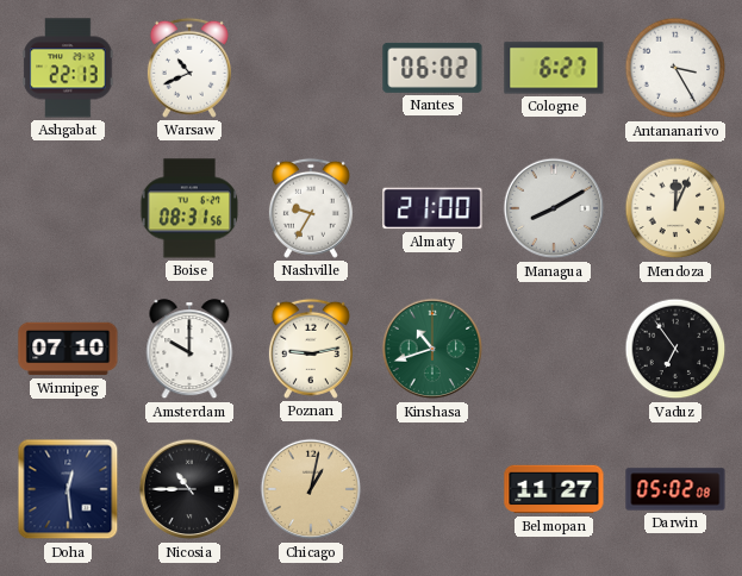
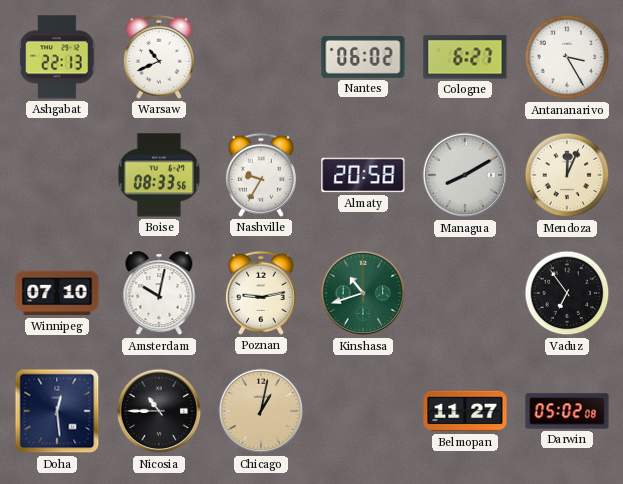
Boise: 08:31 -> 08:33 (158, 175)
Almaty: 21:00 -> 20:58 (363, 175)
Amsterdam: 10:00 -> 10:02 (159, 294)
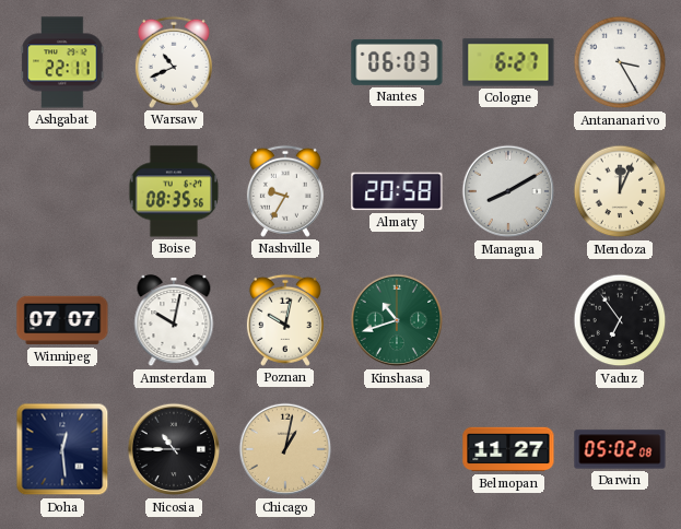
Ashgabat: 22:13 -> 22:11 (62, 62)
Nantes: 06:02 -> 06:03 (397, 62)
Boise: 08:33 -> 08:35 (173, 191)
Winnipeg: 07:10 -> 07:07 (62, 320)
Poznan: 9:13 -> 10:02 (285, 320)
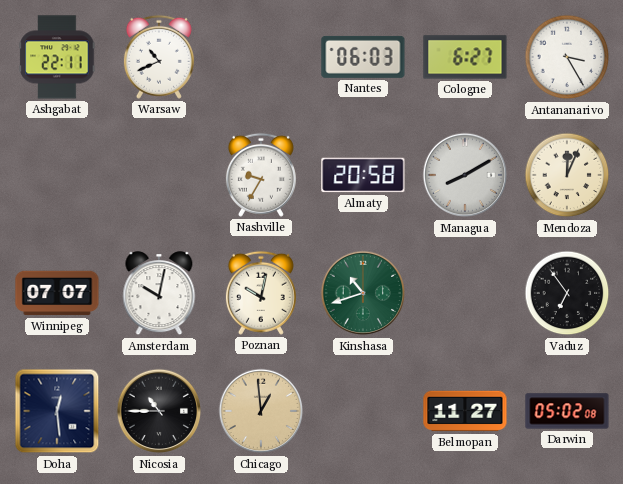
Boise: 08:35 -> none (173, 191)
Chicago: 1:02 -> 12:59 (261, 411)
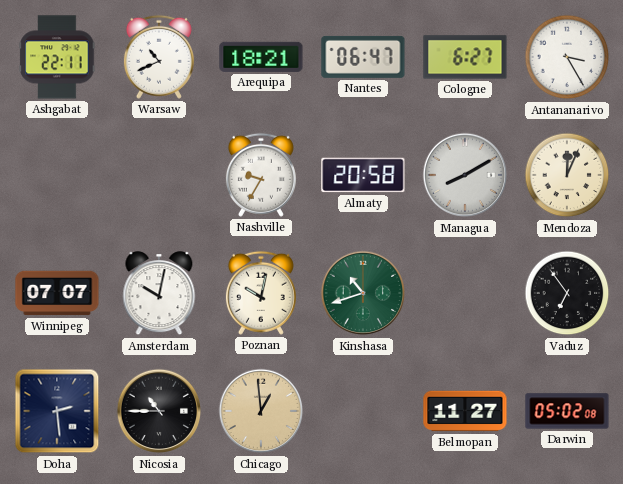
Arequipa: none -> 18:21 (261, 57)
Nantes: 06:03 -> 06:47 (363, 57)
Doha: 12:29 -> 2:29 (57, 411)
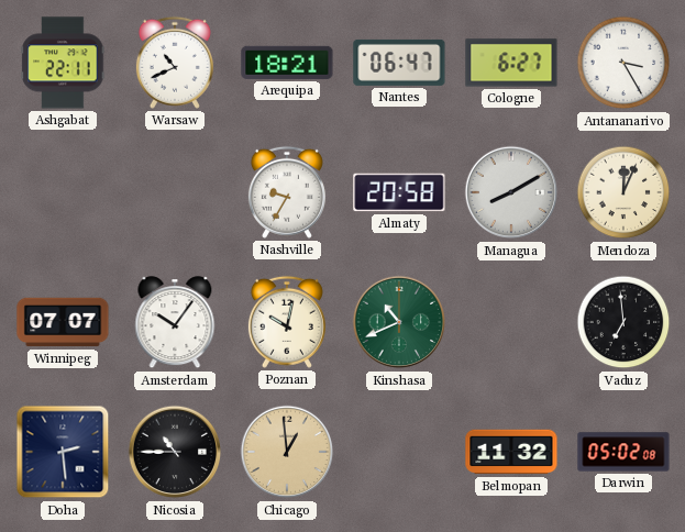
Amsterdam: 10:02 -> 10:06 (175, 323)
Kinshasa: 10:42 -> 10:41 (399, 322)
Vaduz: 6:54 -> 6:59 (623, 322)
Belmopan: 11:27 -> 11:32 (511, 452)
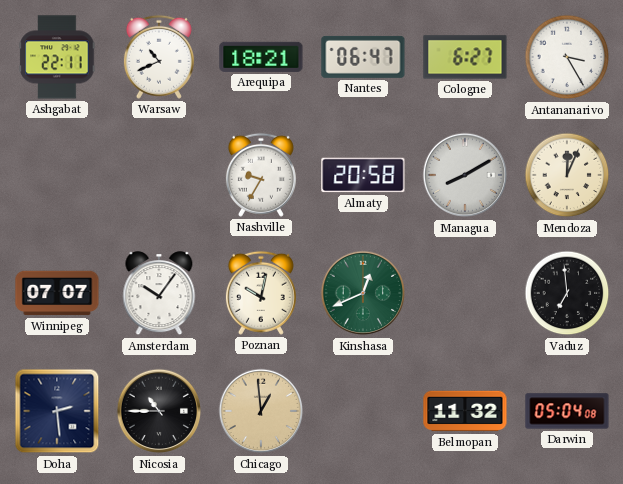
Kinshasa: 10:41 -> 12:41 (363, 293)
Darwin: 05:02 -> 05:04 (567, 411)
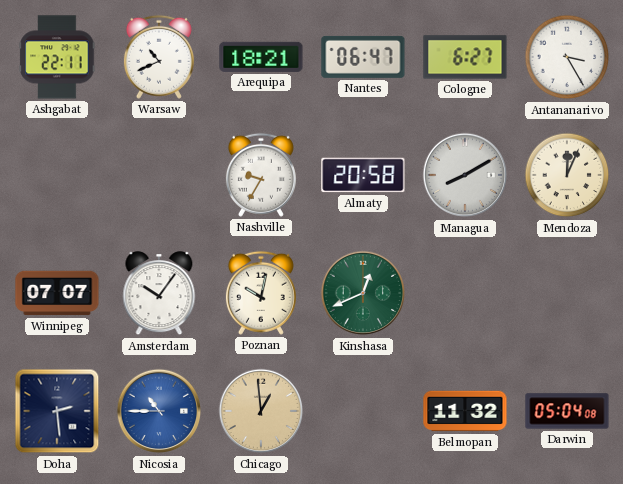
Vaduz: 6:59 -> none (567, 293)
Nicosia dial: black -> blue (159, 411)
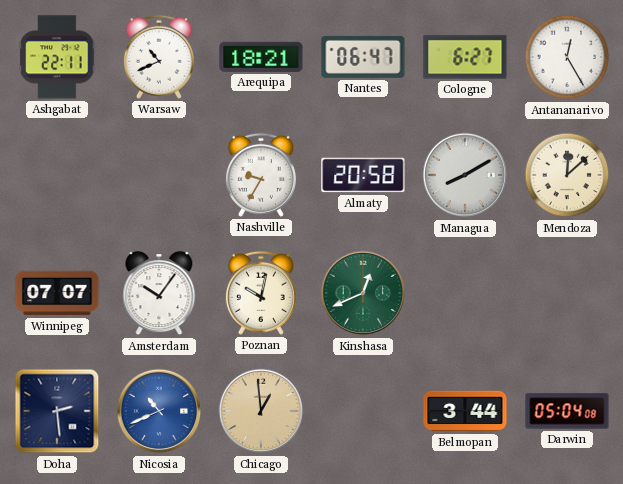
Antananarivo: 3:25 -> 12:25 (567, 57)
Mendoza: 12:04 -> 12:08 (567, 175)
Nicosia: 10:45 -> 10:41 (159, 411)
Belmopan: 11:32 -> 3:44 (465, 411)
